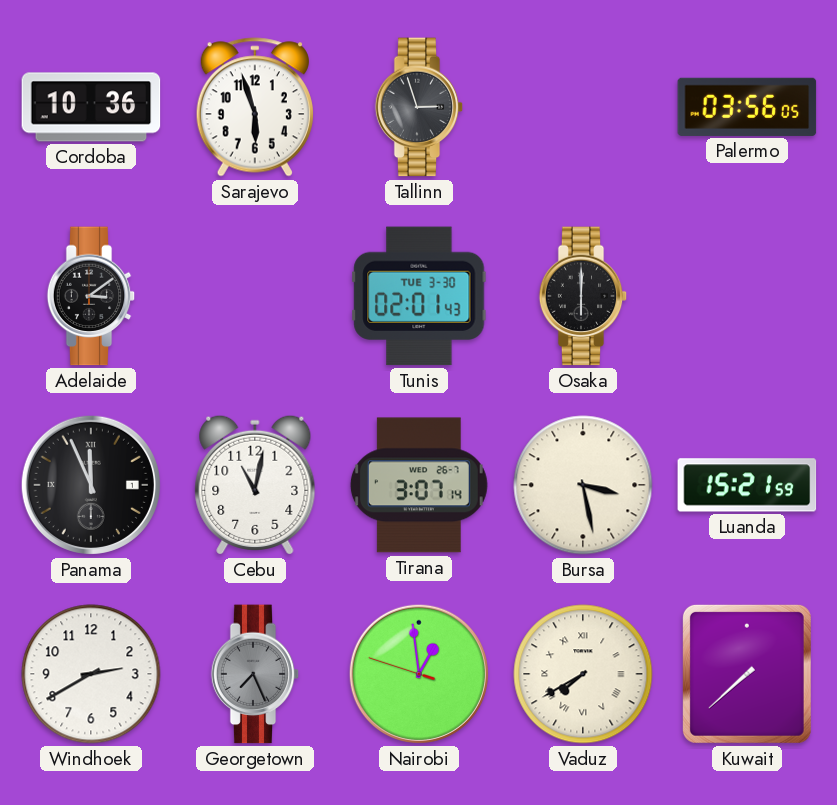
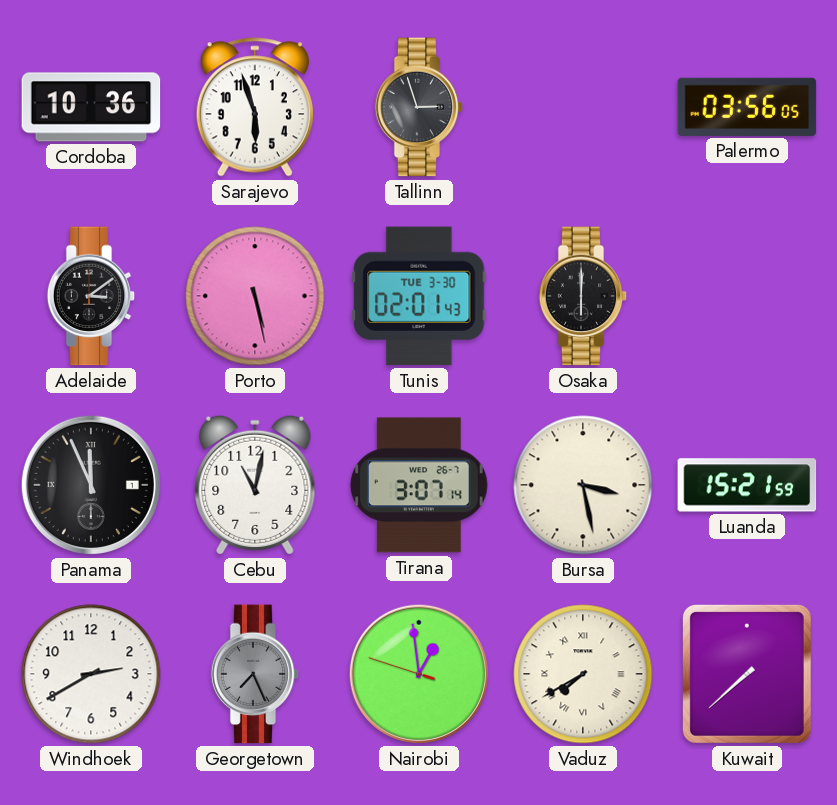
Porto: none -> 5:28 (255, 296)
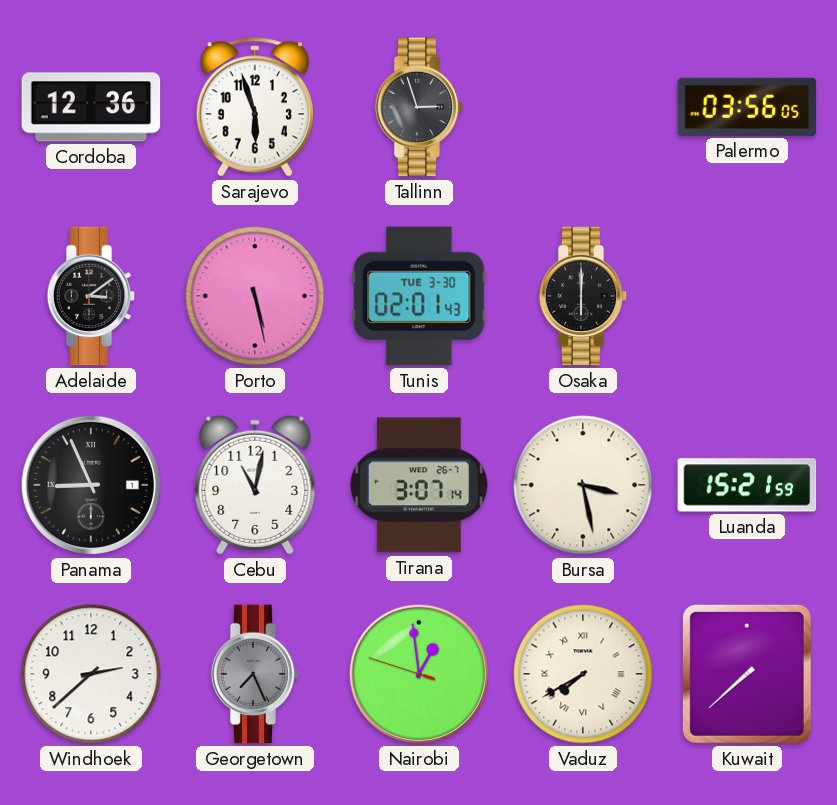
Cordoba: 10:36 -> 12:36 (91, 107)
Panama: 11:56 -> 8:56 (91, 485)
Windhoek: 2:40 -> 2:38 (91, 674)
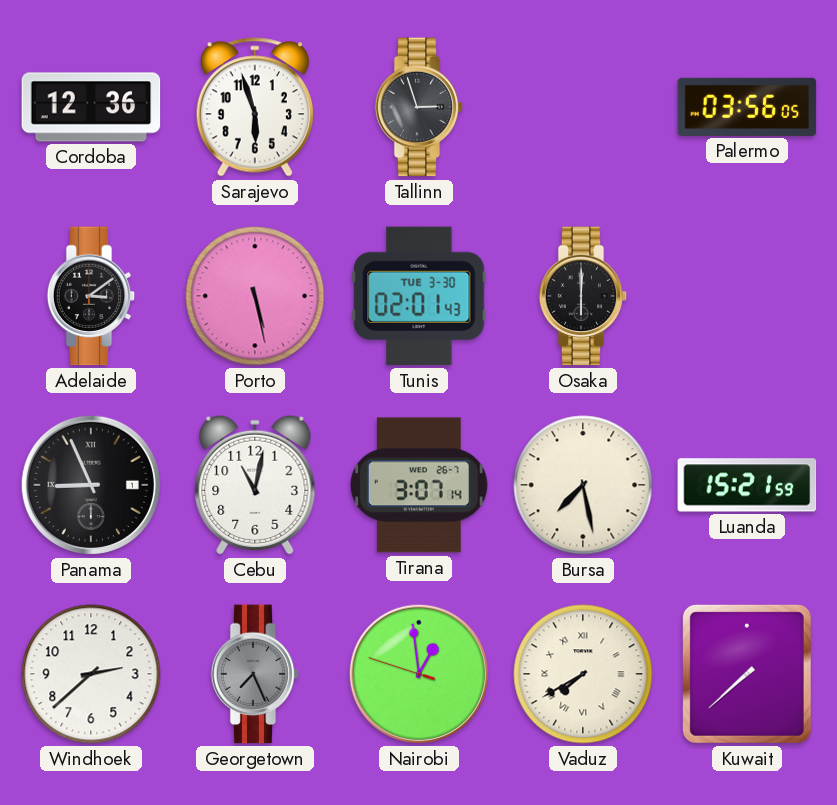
Bursa: 3:28 -> 7:28 (583, 485)
